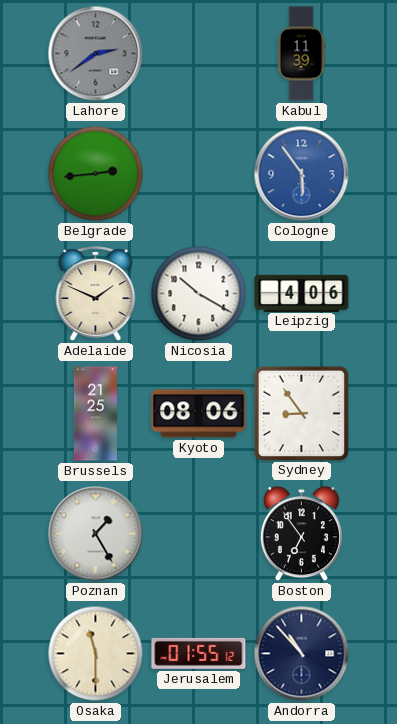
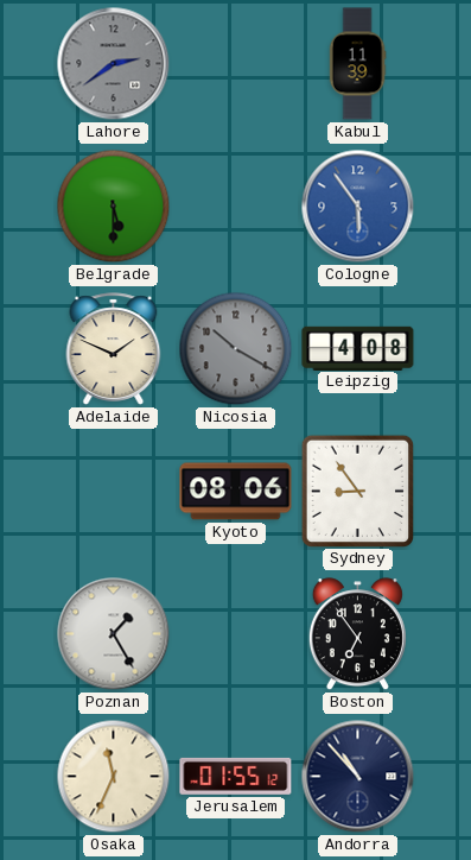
Belgrade: 2:44 -> 5:30 (114, 207)
Nicosia dial: white -> grey (236, 349)
Leipzig: 4:06 -> 4:08 (358, 348)
Brussels: 21:25 -> none (95, 414)
Osaka: 11:30 -> 11:34 (114, 777)
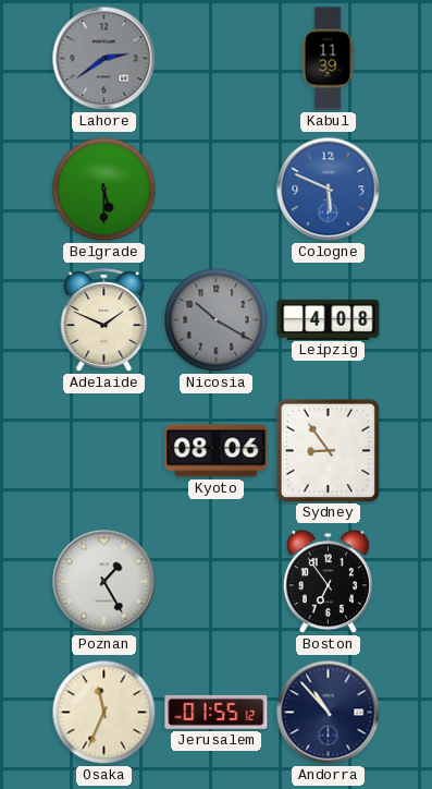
Cologne: 5:54 -> 5:49 (329, 190)
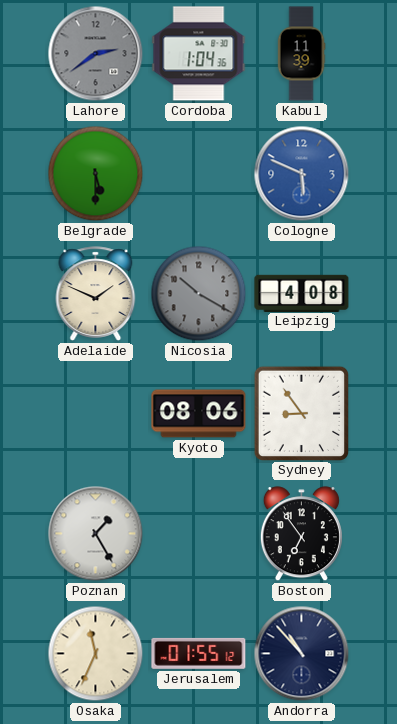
Cordoba: none -> 1:04 (199, 54)
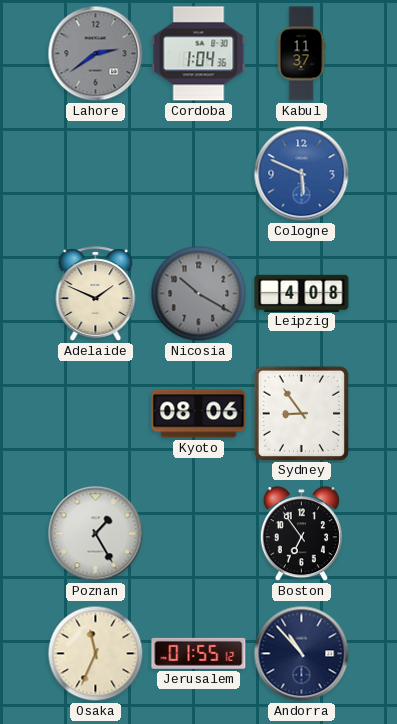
Kabul: 11:39 -> 11:37 (301, 54)
Belgrade: 5:30 -> none (96, 174)
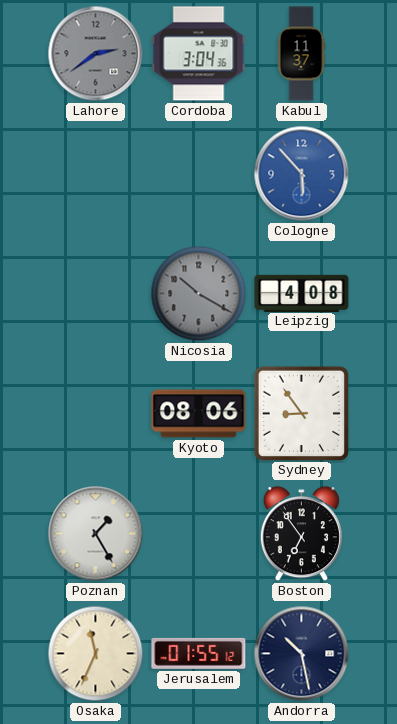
Cordoba: 1:04 -> 3:04 (199, 54)
Cologne: 5:49 -> 5:53 (302, 174)
Adelaide: 1:49 -> none (96, 294)
Andorra: 10:53 -> 10:28 (302, 654)
